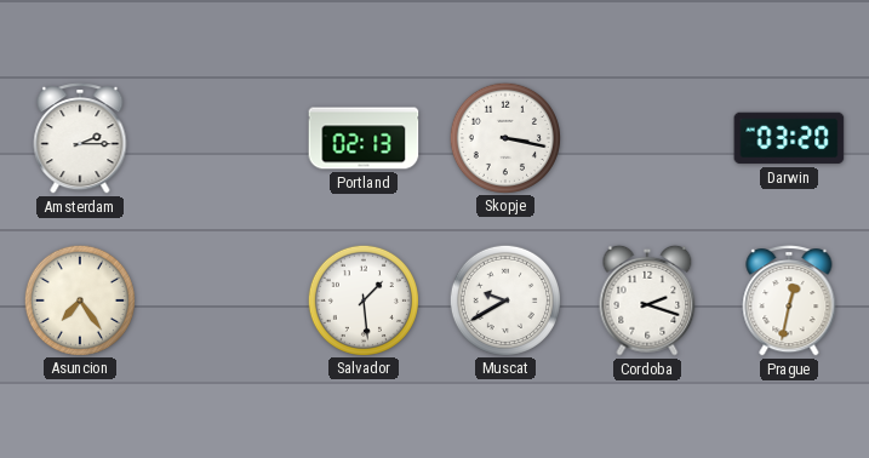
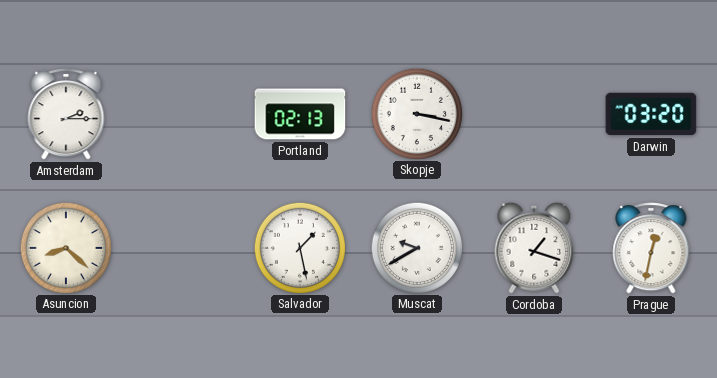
Asuncion: 7:24 -> 8:22 (65, 247)
Salvador: 1:29 -> 1:28 (299, 247)
Cordoba: 2:18 -> 1:18 (534, 248)
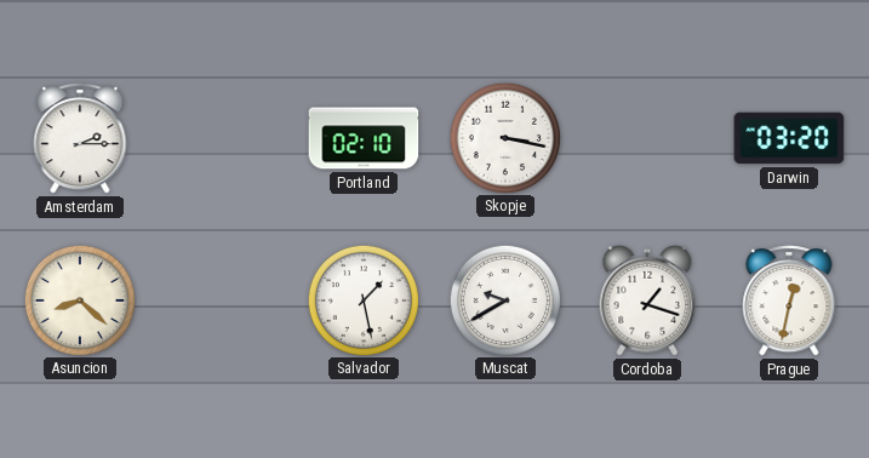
Portland: 02:13 -> 02:10 (364, 138)
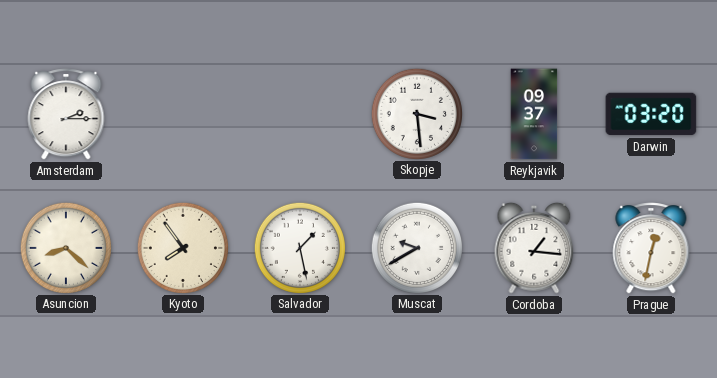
Portland: 02:10 -> none (364, 138)
Skopje: 3:17 -> 3:29 (416, 113)
Reykjavik: none -> 09:37 (534, 114)
Kyoto: none -> 7:54 (182, 247)
Cordoba: 1:18 -> 1:16 (534, 248)
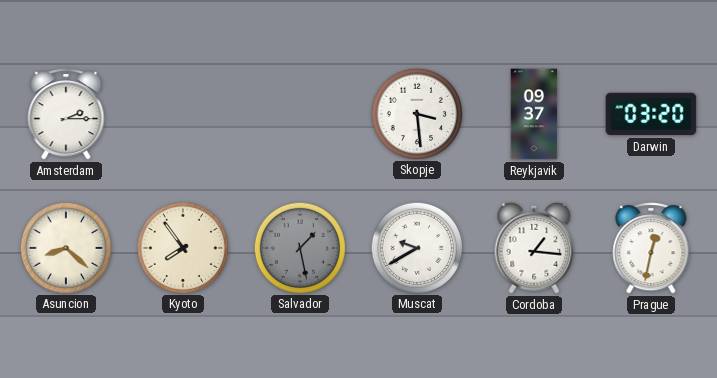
Salvador dial: white -> grey (299, 247)
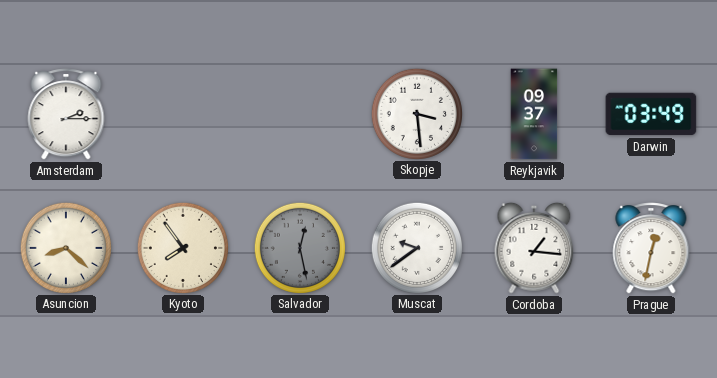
Darwin: 03:20 -> 03:49 (651, 114)
Salvador: 1:28 -> 12:28 (299, 247)
Muscat: 9:40 -> 9:39 (416, 247)
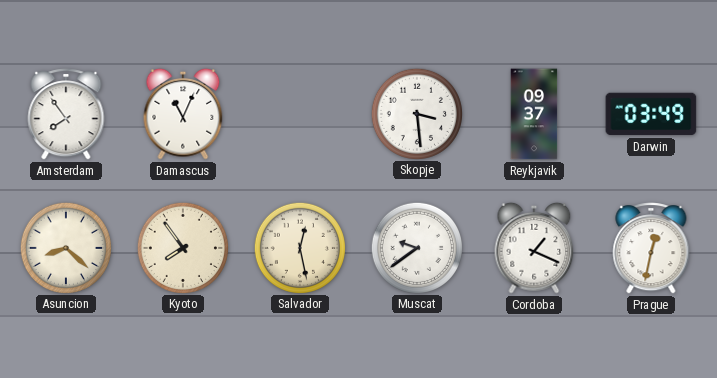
Amsterdam: 2:15 -> 7:54 (66, 114)
Damascus: none -> 11:04 (183, 114)
Salvador dial: grey -> cream (299, 247)
Cordoba: 1:16 -> 1:19 (534, 248)
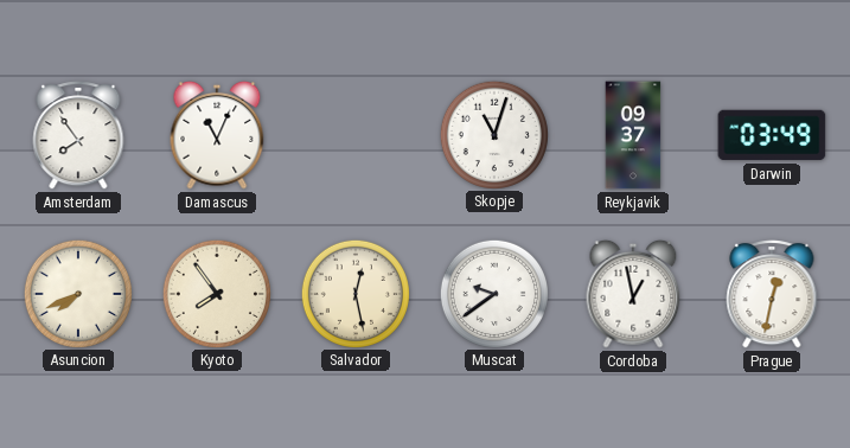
Skopje: 3:29 -> 11:03 (493, 134)
Asuncion: 8:22 -> 7:41 (77, 293)
Cordoba: 1:19 -> 12:58 (633, 294)
